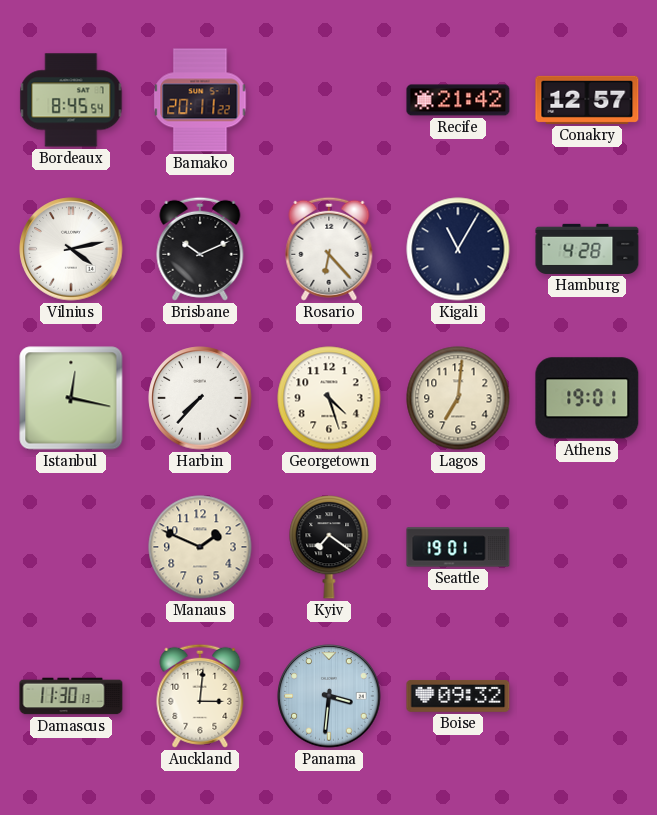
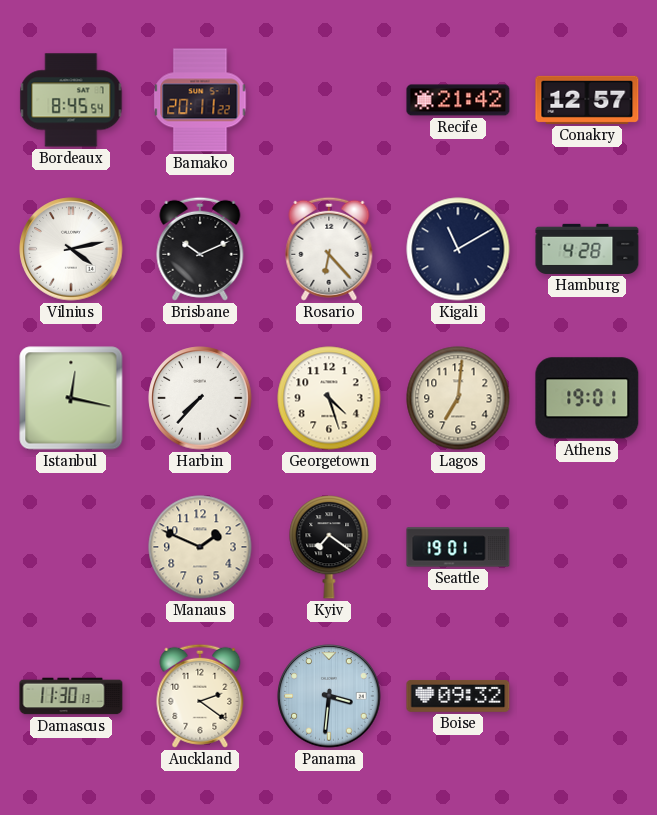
Kigali: 11:05 -> 11:10 (458, 249)
Auckland: 3:01 -> 2:21 (200, 696)
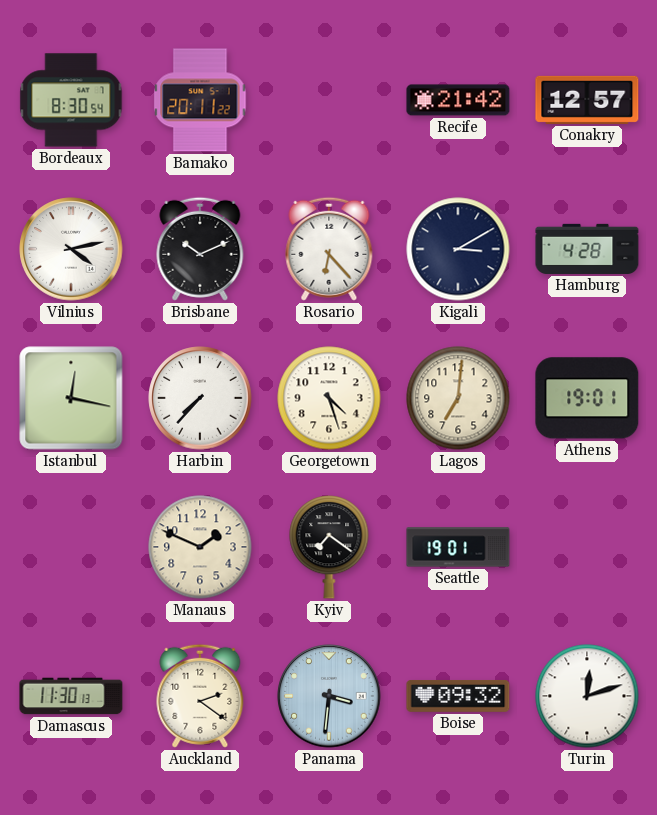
Bordeaux: 8:45 -> 8:30 (71, 100)
Kigali: 11:10 -> 3:10 (458, 249)
Turin: none -> 12:12 (587, 696)
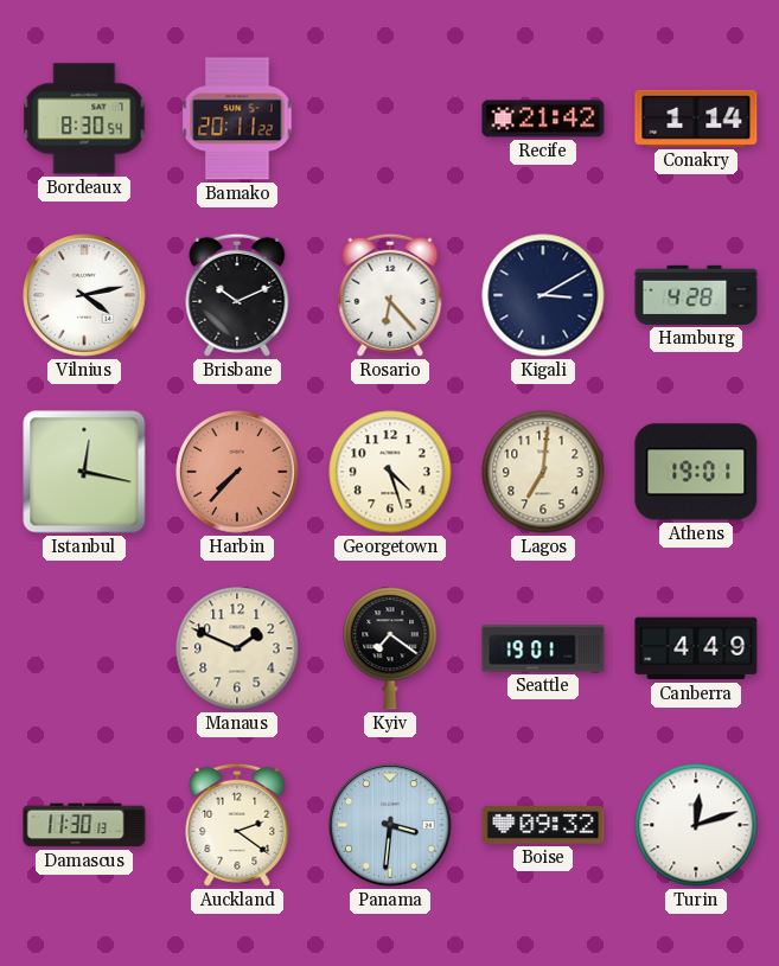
Conakry: 12:57 -> 1:14 (696, 119)
Harbin dial: white -> salmon (237, 472)
Canberra: none -> 4:49 (696, 648)
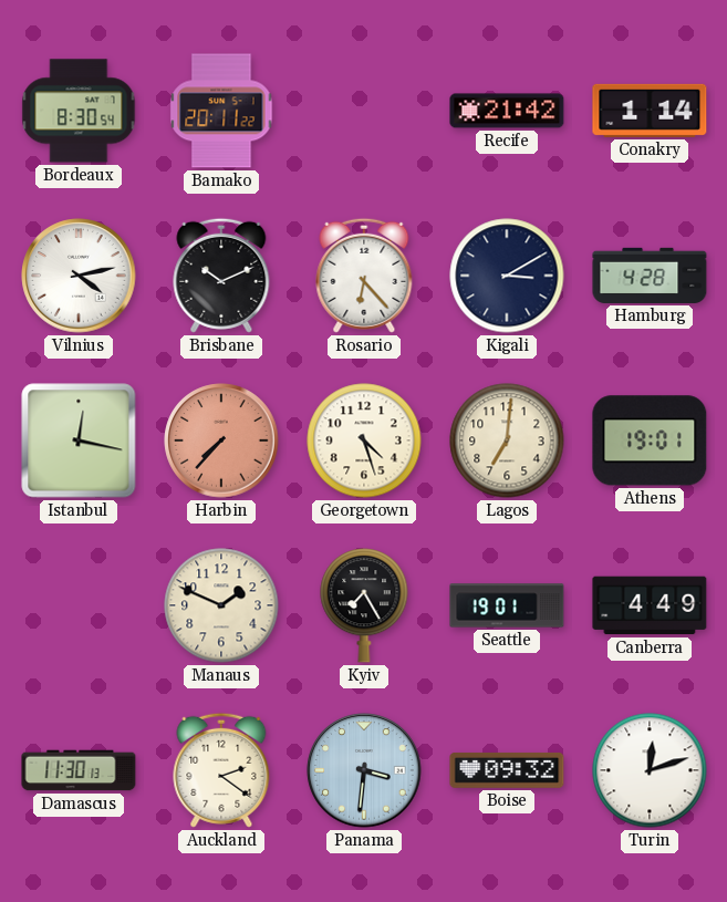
Kyiv: 7:21 -> 7:25 (364, 605)
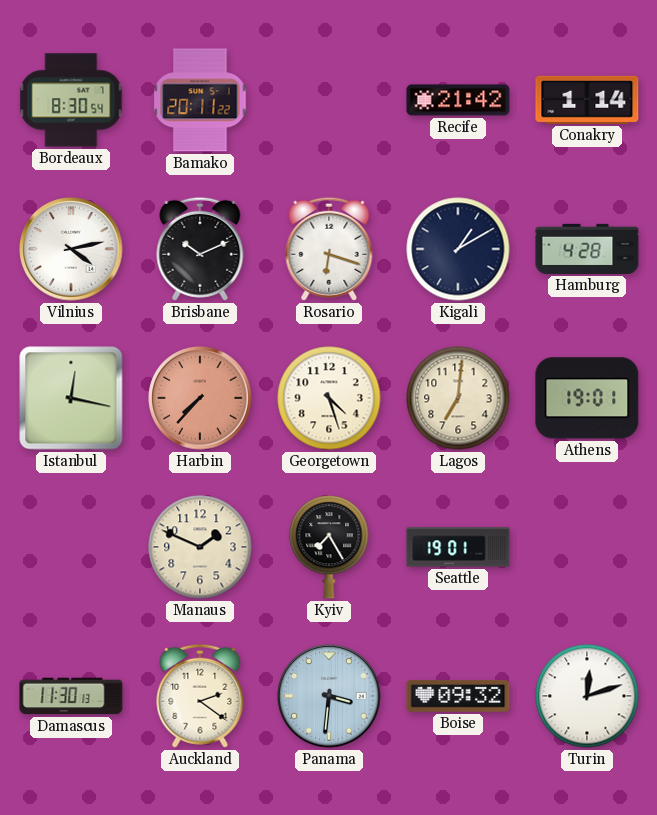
Rosario: 6:23 -> 6:18 (329, 249)
Kigali: 3:10 -> 1:10 (458, 249)
Canberra: 4:49 -> none (650, 605)
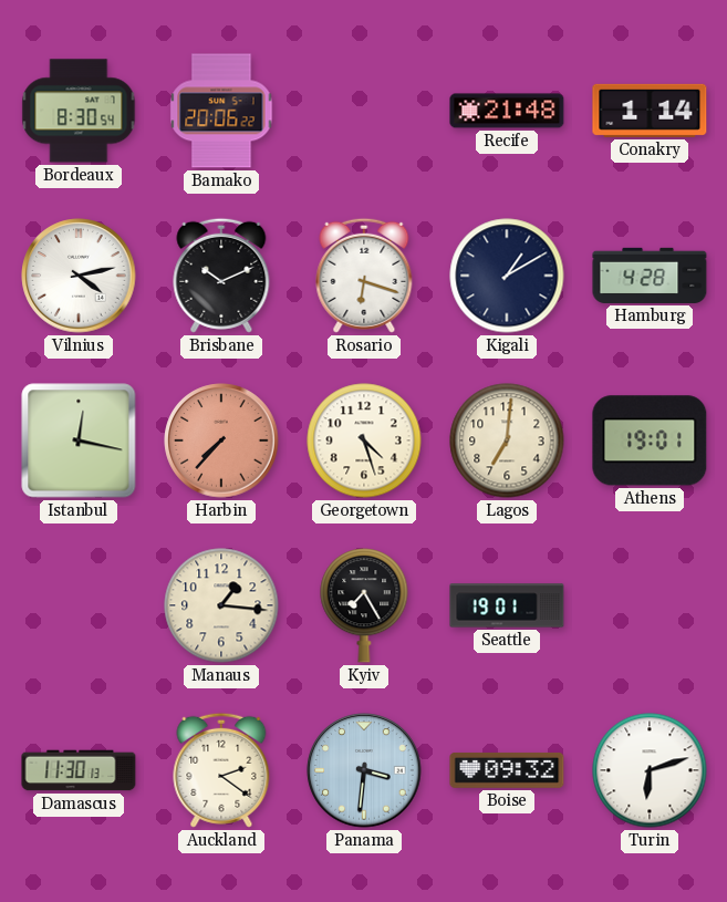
Bamako: 20:11 -> 20:06 (221, 111)
Recife: 21:42 -> 21:48 (507, 111)
Manaus: 1:49 -> 1:16 (221, 605)
Turin: 12:12 -> 6:12 (650, 770)
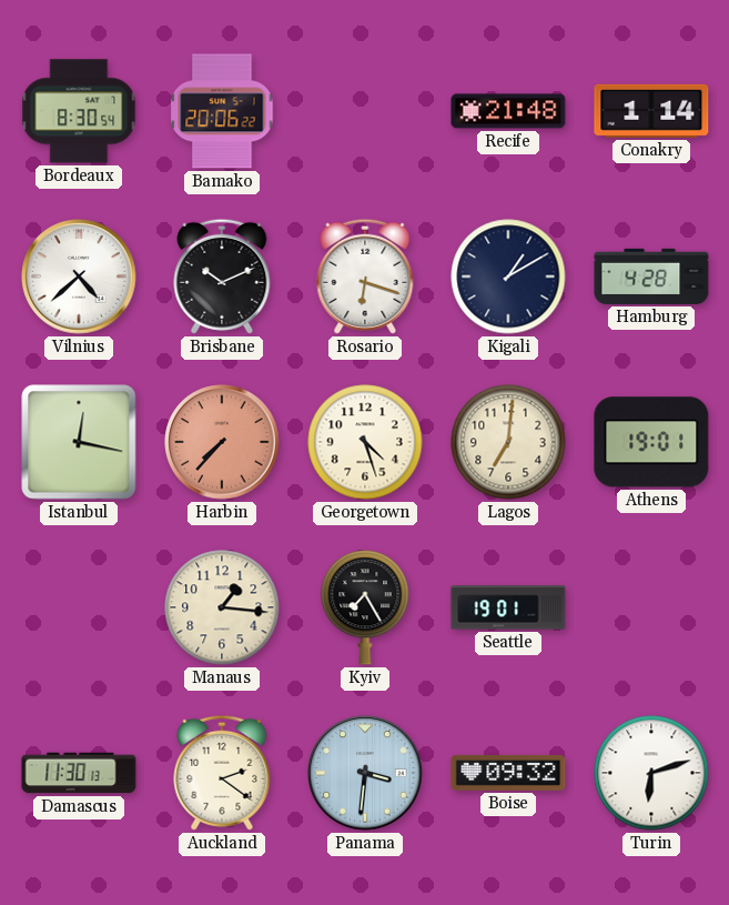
Vilnius: 4:13 -> 4:38 (79, 276)
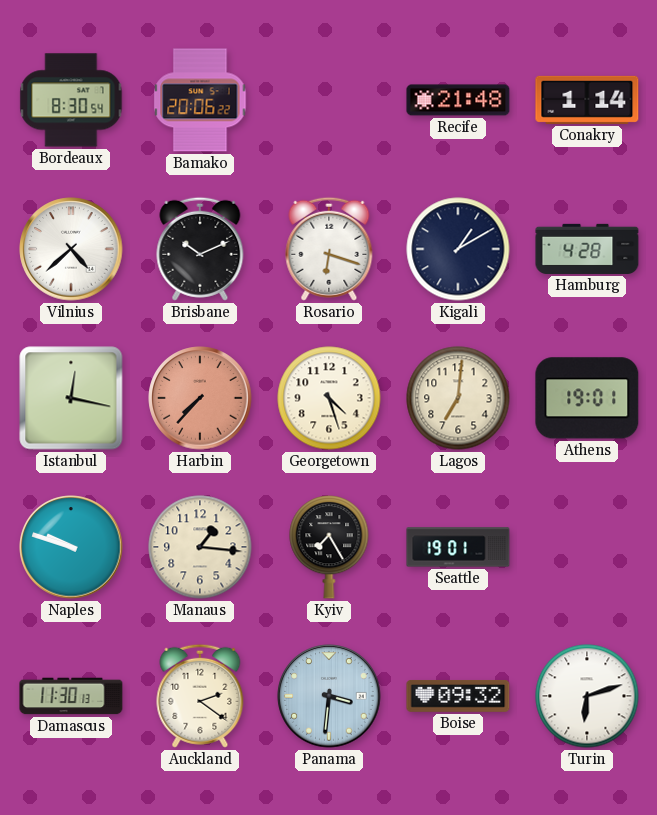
Naples: none -> 9:48 (71, 547)
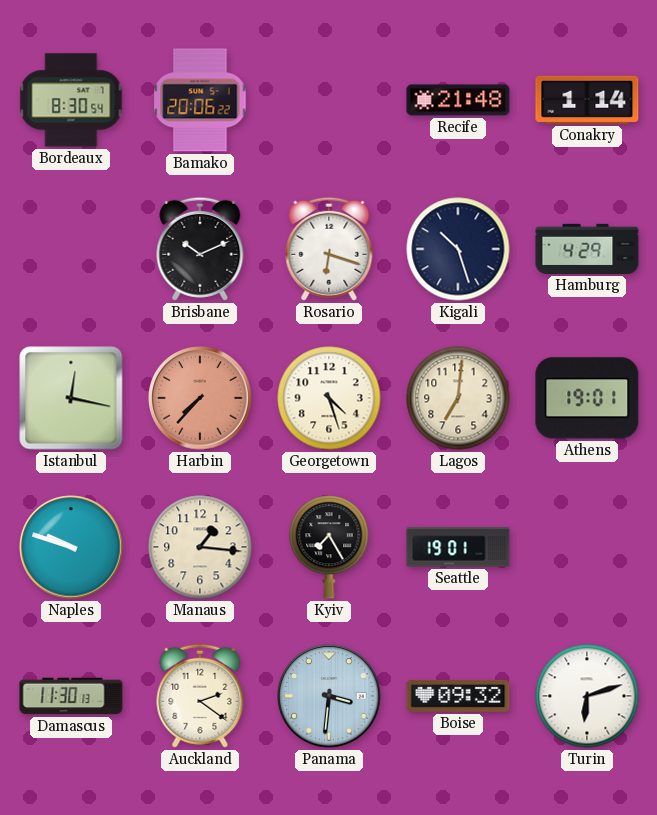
Vilnius: 4:38 -> none (71, 249)
Kigali: 1:10 -> 10:27 (458, 249)
Hamburg: 4:28 -> 4:29 (587, 249)
